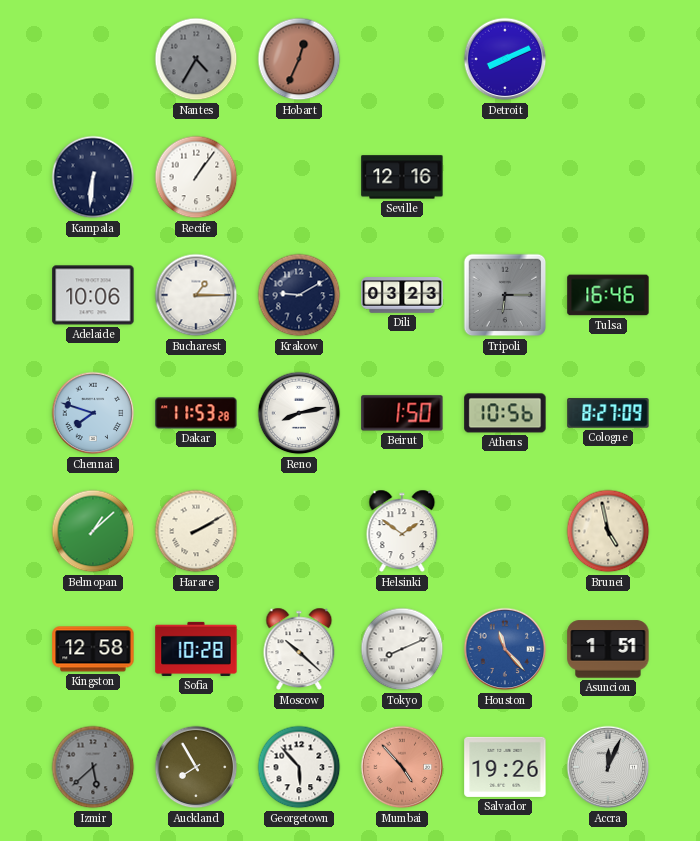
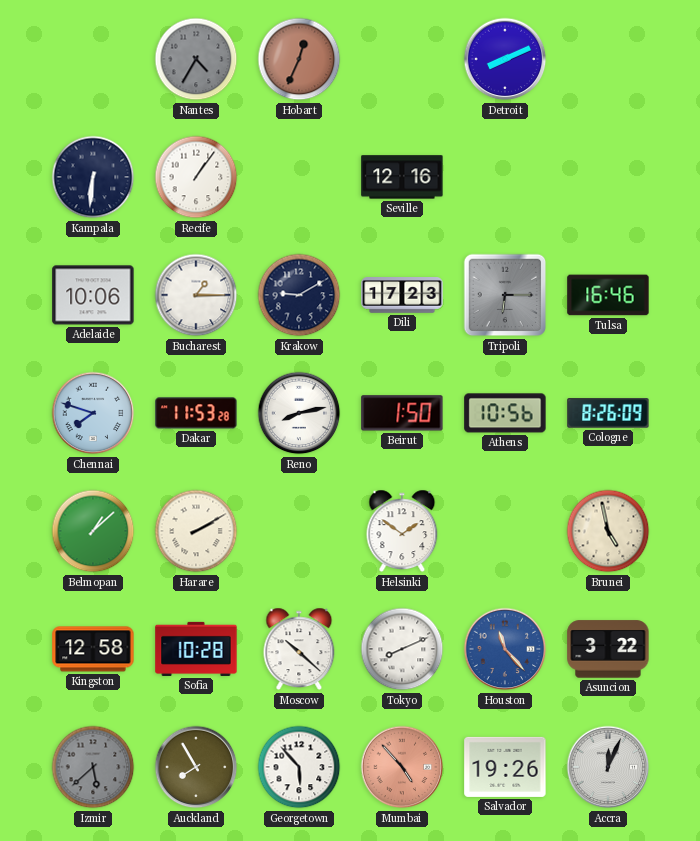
Dili: 03:23 -> 17:23 (402, 296)
Cologne: 8:27 -> 8:26 (608, 413)
Asuncion: 1:51 -> 3:22 (608, 649)
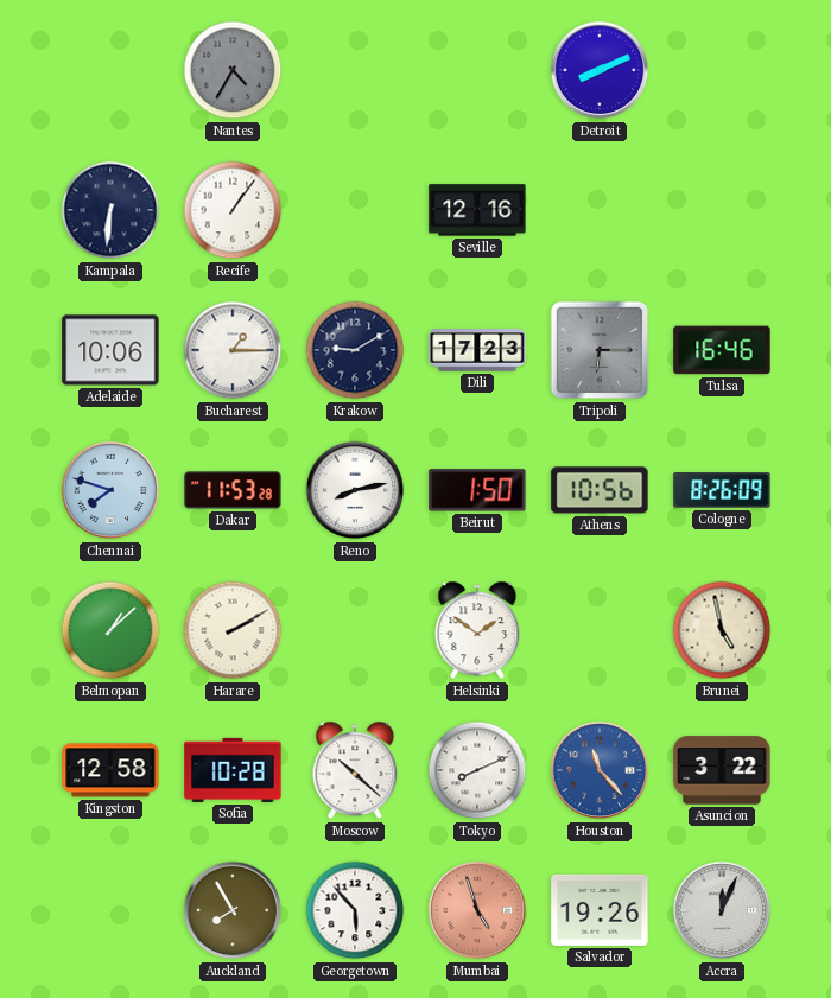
Hobart: 12:34 -> none (299, 59)
Izmir: 5:38 -> none (93, 767)
Mumbai: 4:53 -> 4:57 (477, 910)
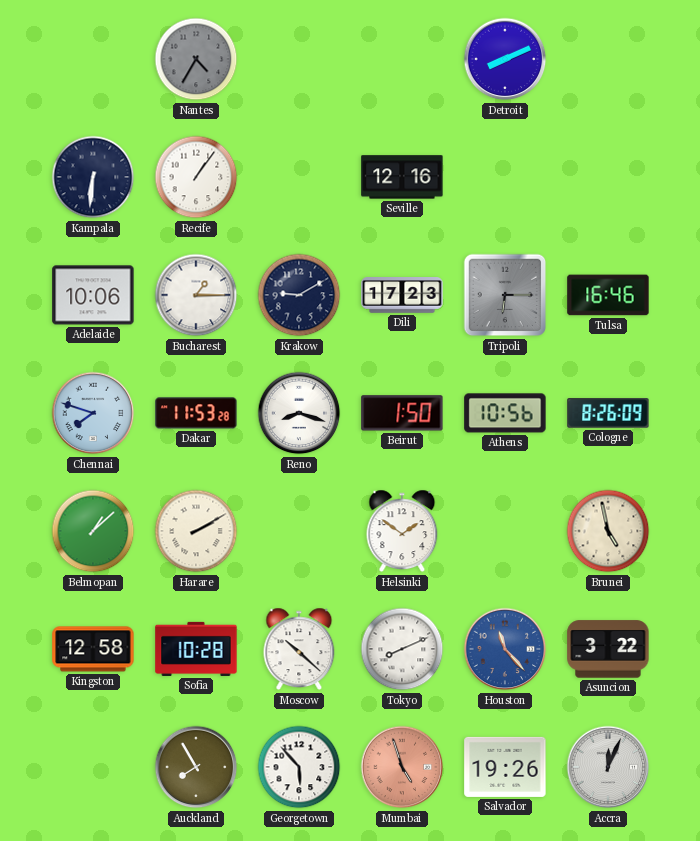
Reno: 8:13 -> 8:18 (299, 413)
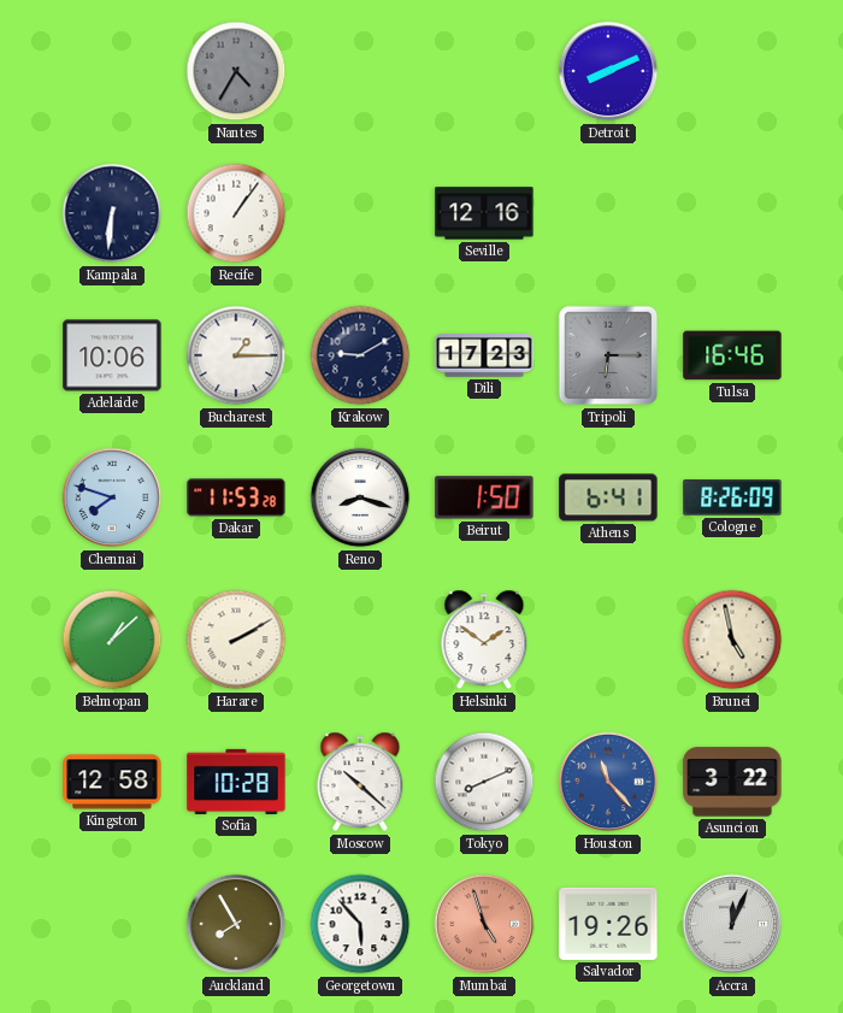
Athens: 10:56 -> 6:41 (608, 497)
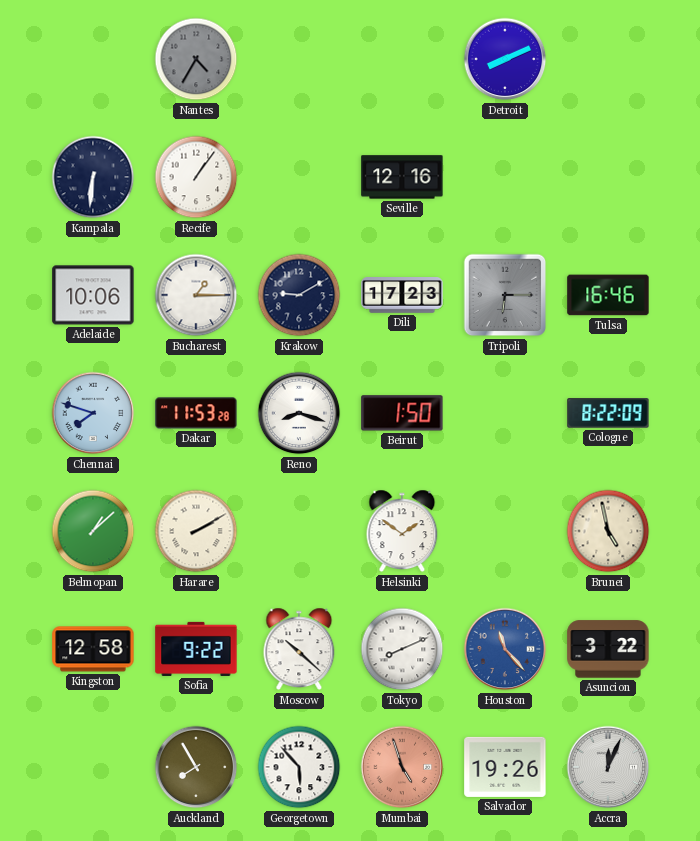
Athens: 6:41 -> none (608, 497)
Cologne: 8:26 -> 8:22 (608, 413)
Sofia: 10:28 -> 9:22 (196, 649)
